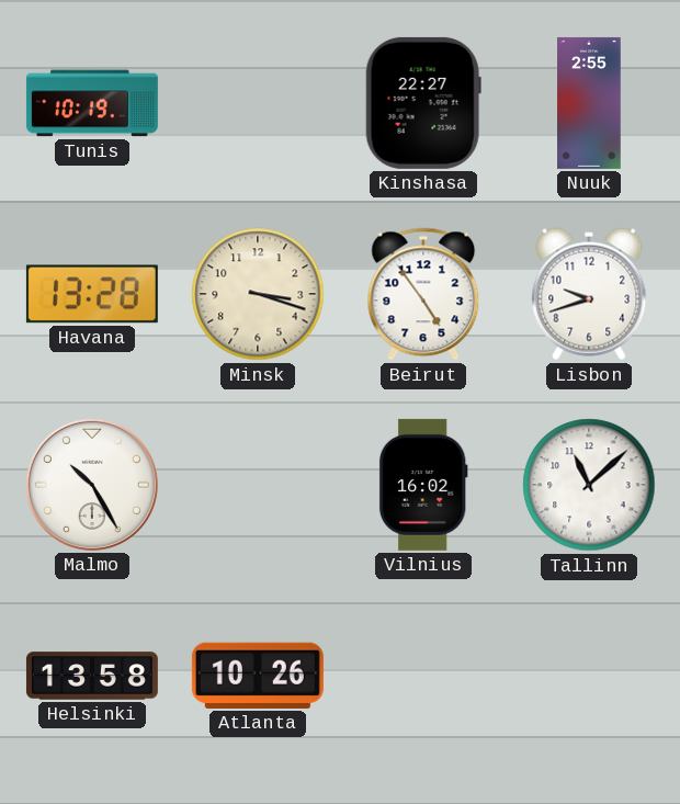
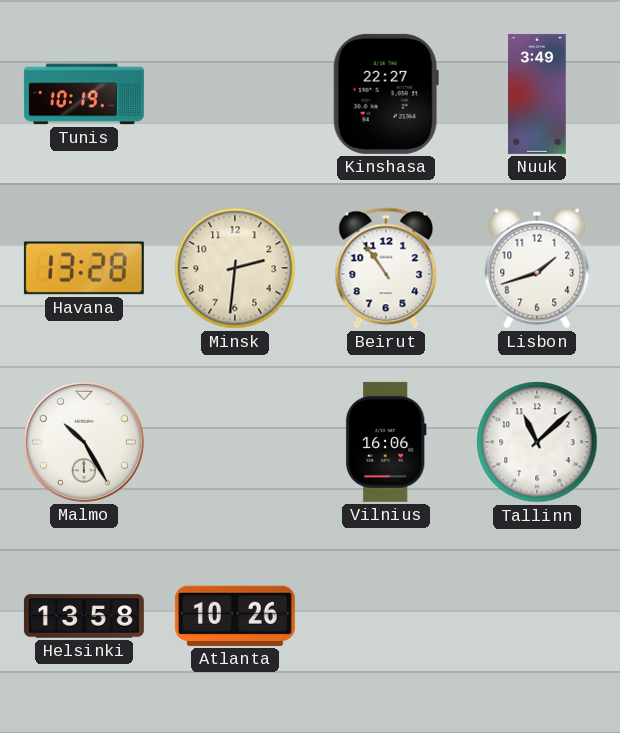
Nuuk: 2:55 -> 3:49 (537, 94)
Minsk: 3:18 -> 2:31 (235, 268)
Beirut: 4:54 -> 10:54 (386, 268)
Lisbon: 9:42 -> 1:42 (537, 268)
Vilnius: 16:02 -> 16:06 (386, 442)
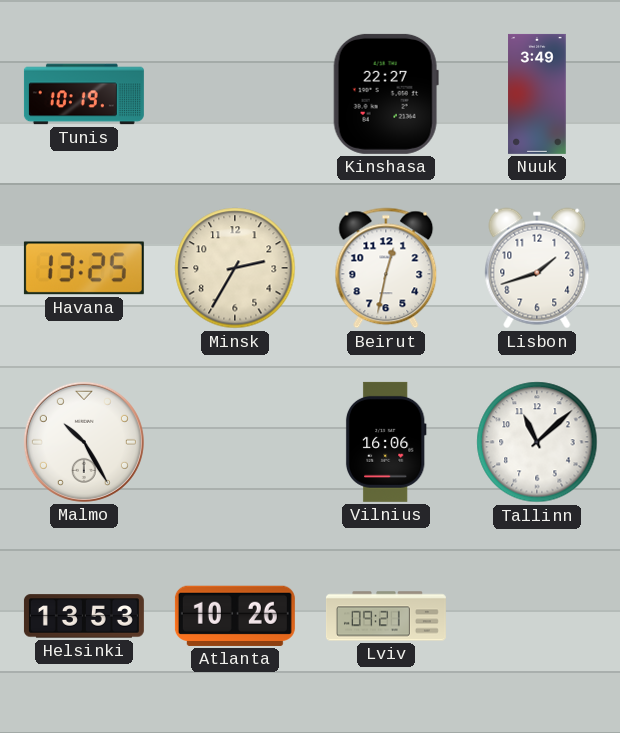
Havana: 13:28 -> 13:25 (84, 268)
Minsk: 2:31 -> 2:35 (235, 268)
Beirut: 10:54 -> 12:32 (386, 268)
Helsinki: 13:58 -> 13:53 (84, 616)
Lviv: none -> 09:21 (386, 616)
